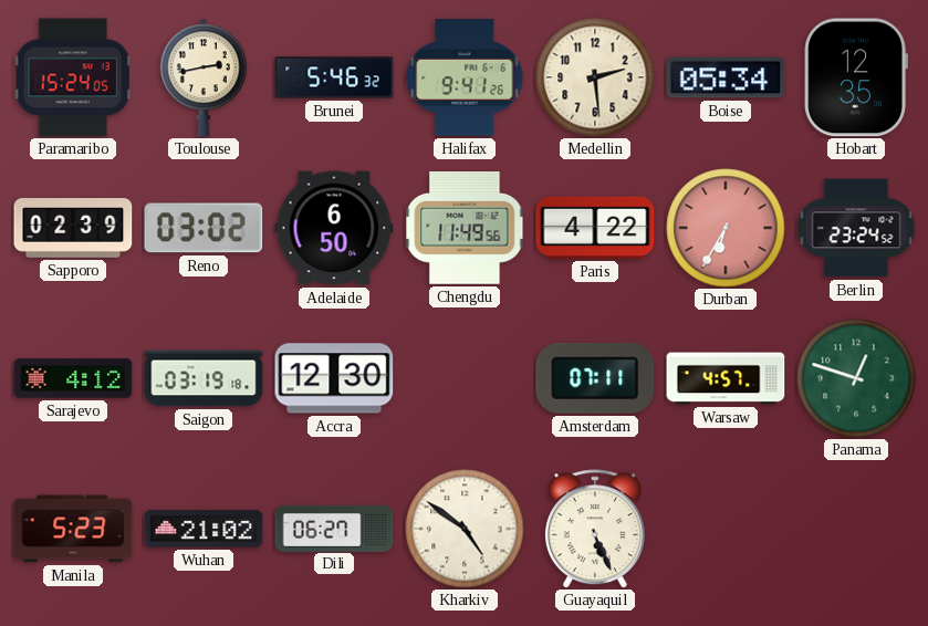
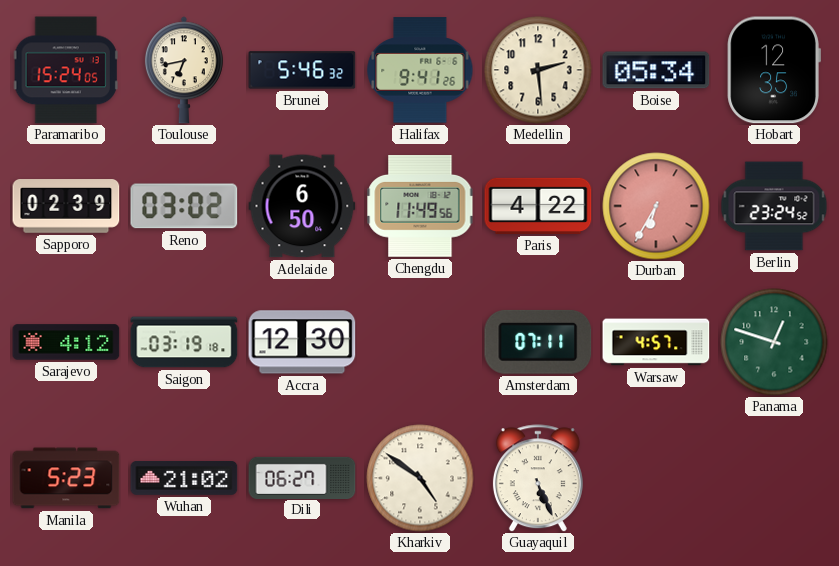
Toulouse: 2:43 -> 6:43 (184, 70)
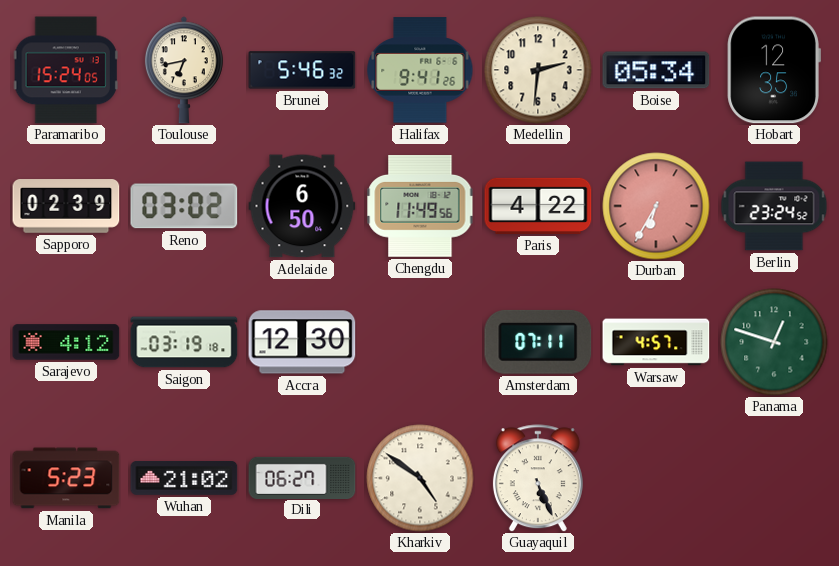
Medellin: 2:29 -> 2:31 (538, 70)
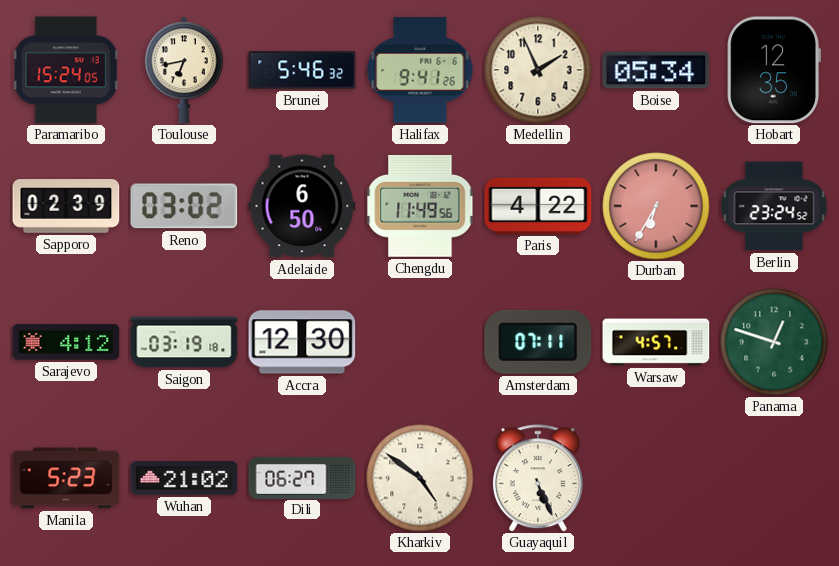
Medellin: 2:31 -> 1:56 (538, 70)
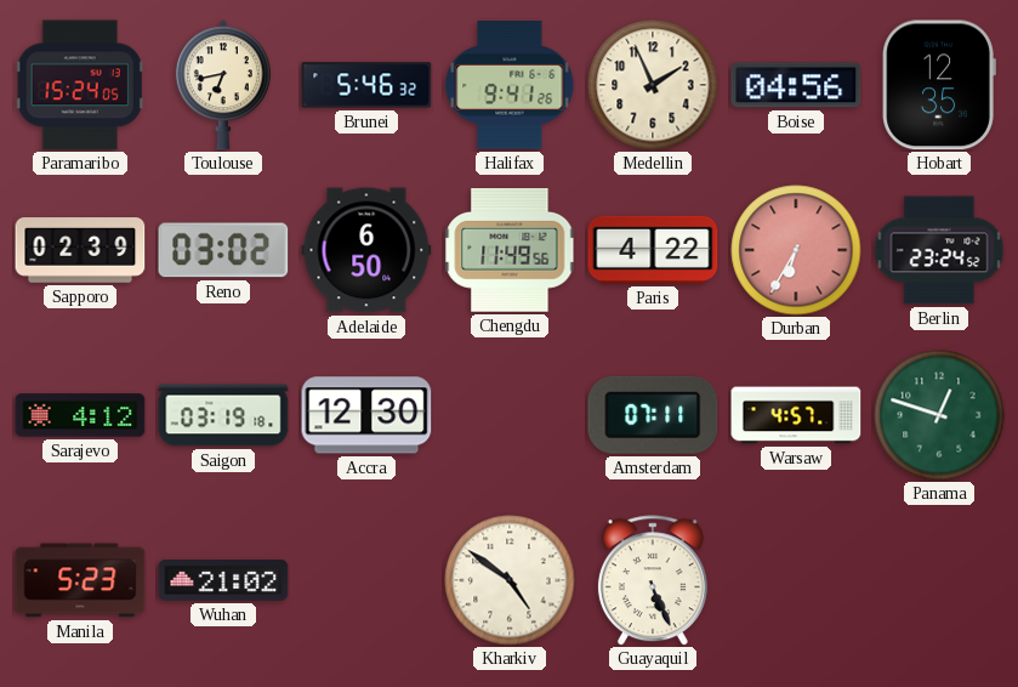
Boise: 05:34 -> 04:56 (796, 85)
Dili: 06:27 -> none (302, 477)
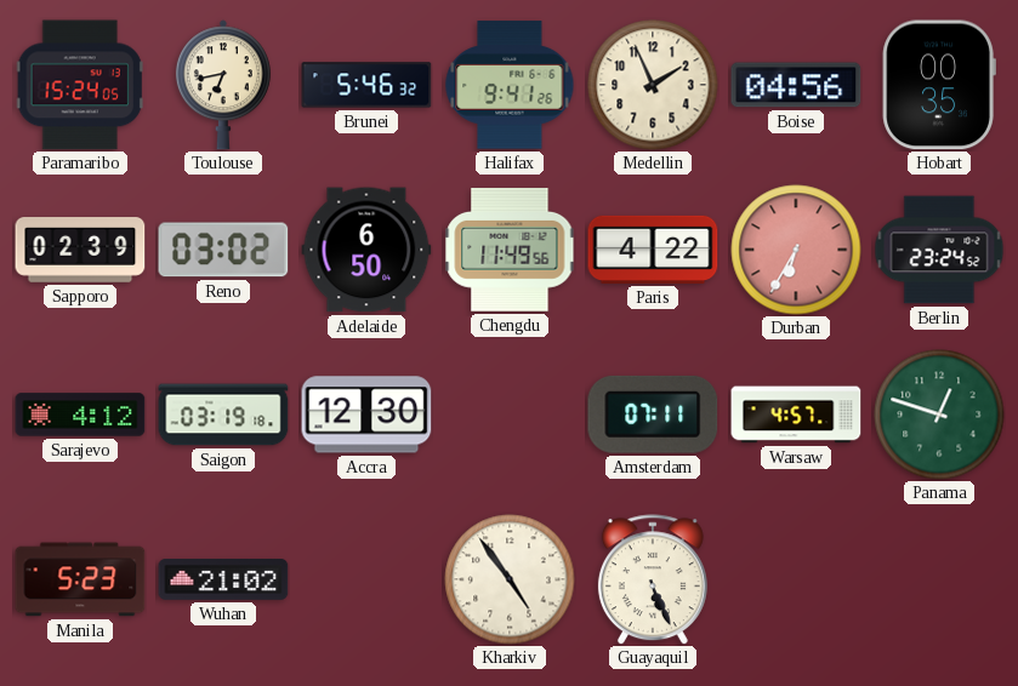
Hobart: 12:35 -> 00:35 (939, 85)
Kharkiv: 4:51 -> 4:54 (510, 579)
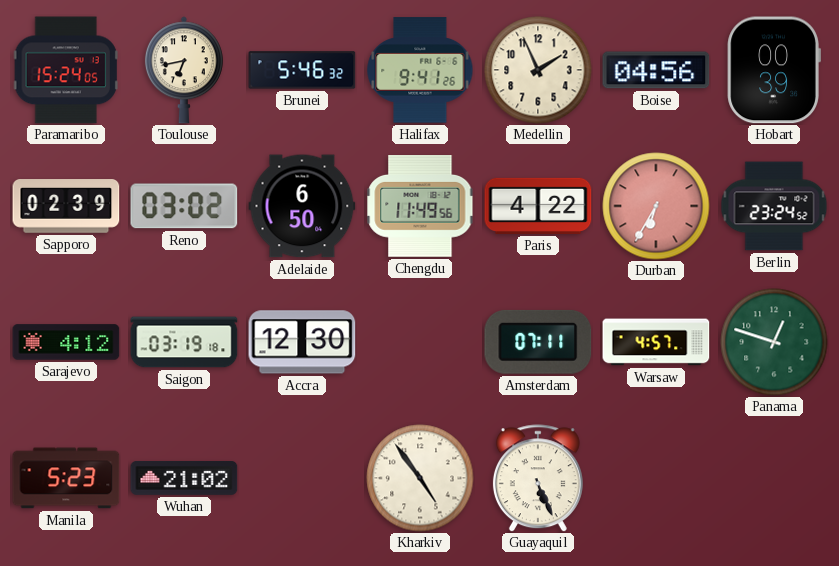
Hobart: 00:35 -> 00:39 (774, 70)
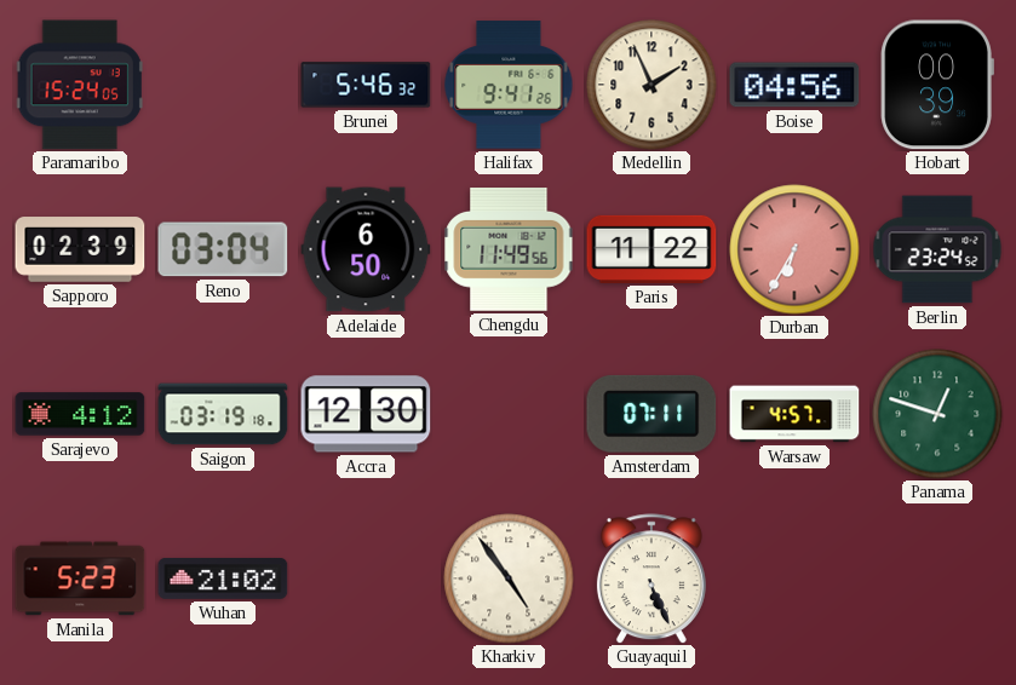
Toulouse: 6:43 -> none (184, 70)
Reno: 03:02 -> 03:04 (223, 249)
Paris: 4:22 -> 11:22 (651, 249)
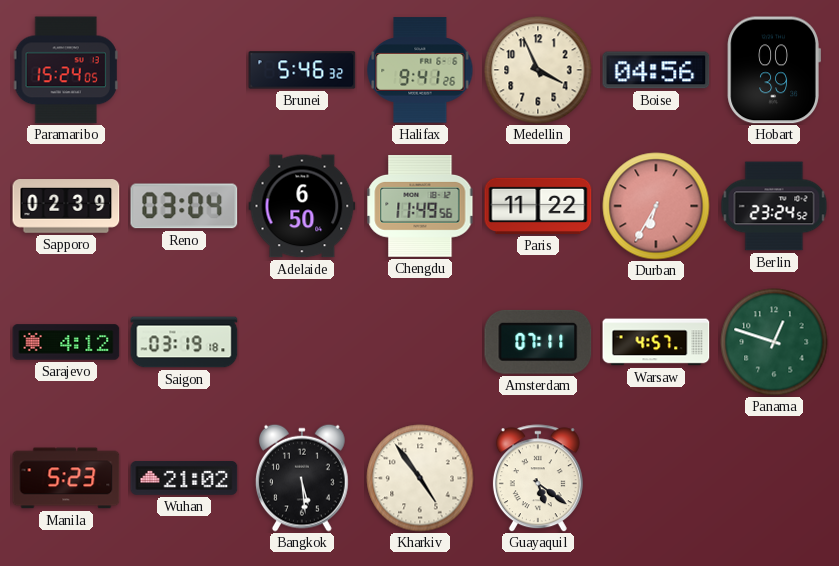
Medellin: 1:56 -> 3:56 (538, 70)
Accra: 12:30 -> none (366, 414)
Bangkok: none -> 5:29 (302, 478)
Guayaquil: 5:26 -> 5:21 (538, 478)
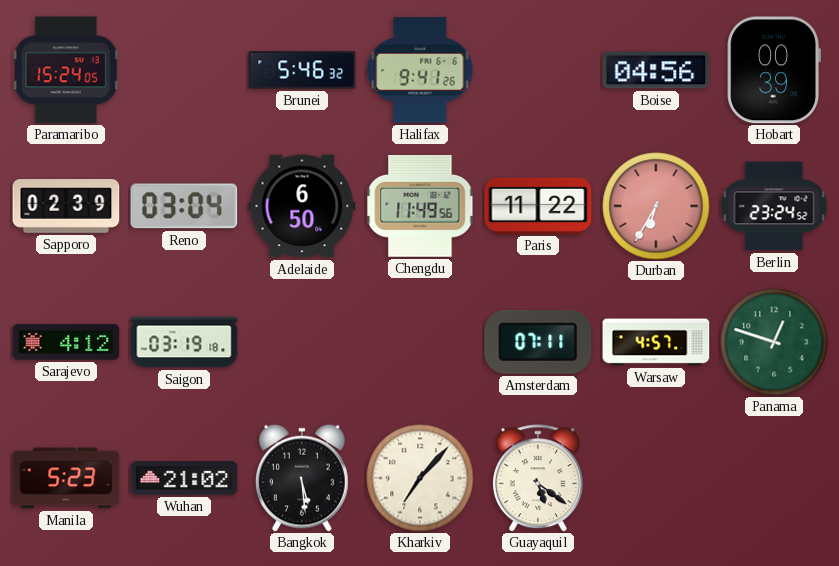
Medellin: 3:56 -> none (538, 70)
Kharkiv: 4:54 -> 7:07 (420, 478)
